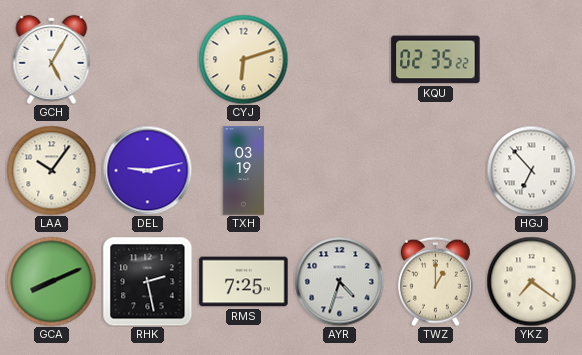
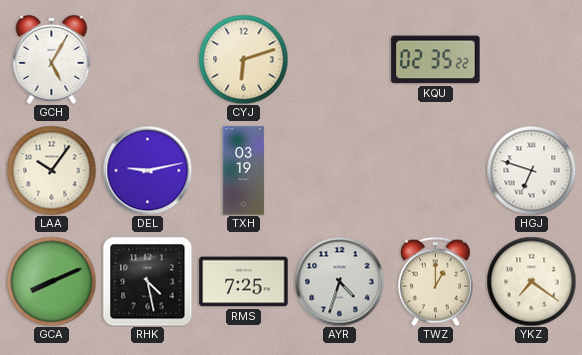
HGJ: 6:53 -> 6:48 (531, 170)
RHK: 2:28 -> 4:28 (147, 281)
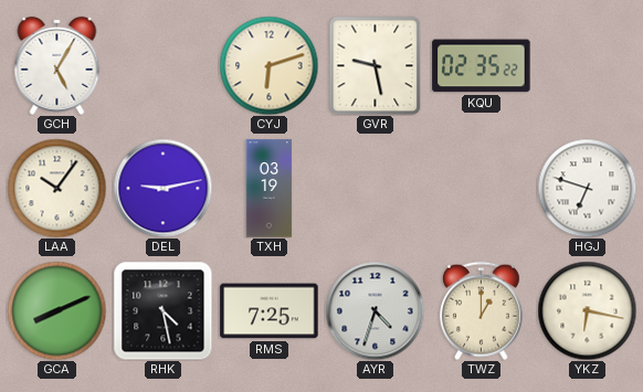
GVR: none -> 9:28 (376, 65)
YKZ: 7:21 -> 6:17 (587, 310)
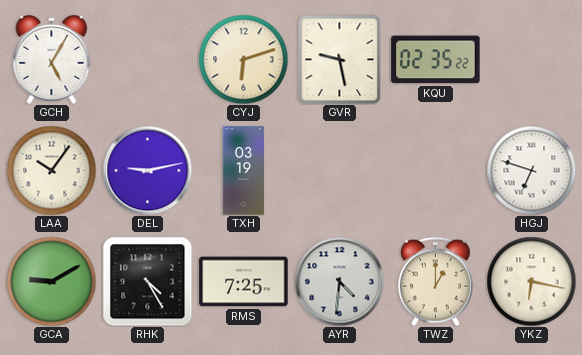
GCA: 8:11 -> 9:10 (51, 281)
RHK: 4:28 -> 4:25 (147, 281)
AYR: 4:33 -> 4:31 (339, 281)
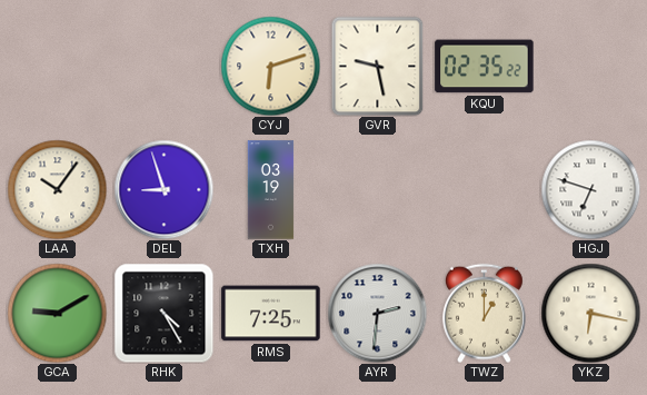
GCH: 5:05 -> none (52, 59)
DEL: 9:13 -> 8:57 (163, 189)
AYR: 4:31 -> 2:31 (377, 313)
